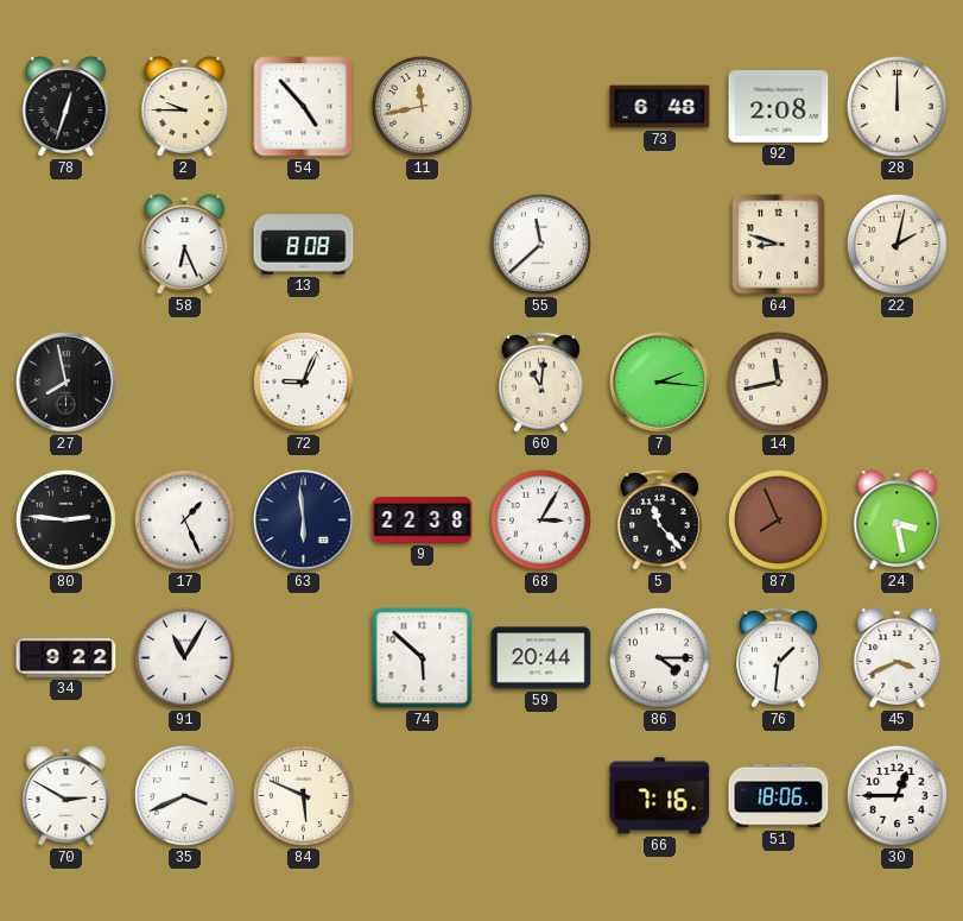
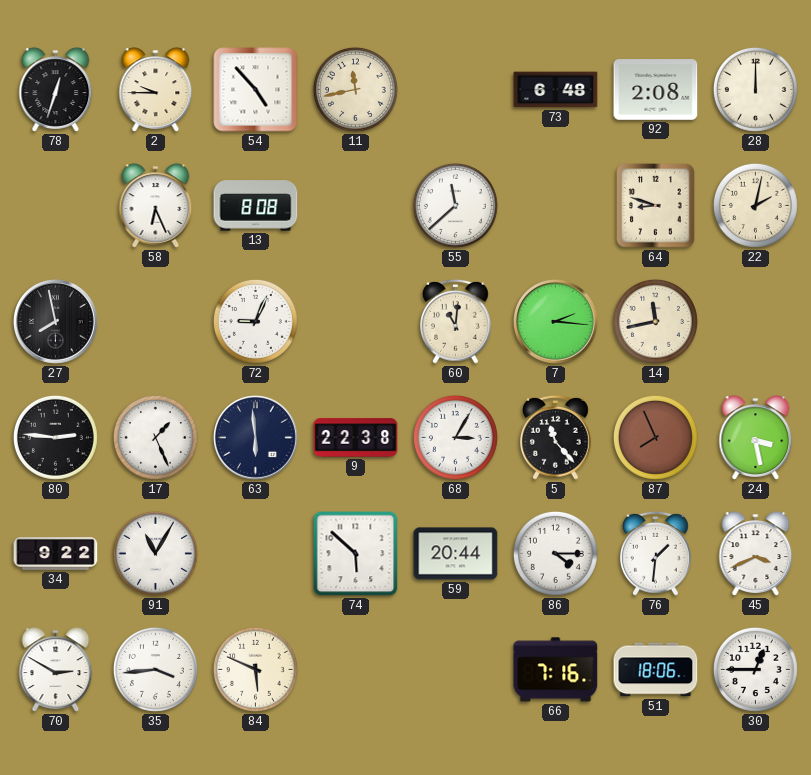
35: 3:41 -> 3:44 (155, 669)
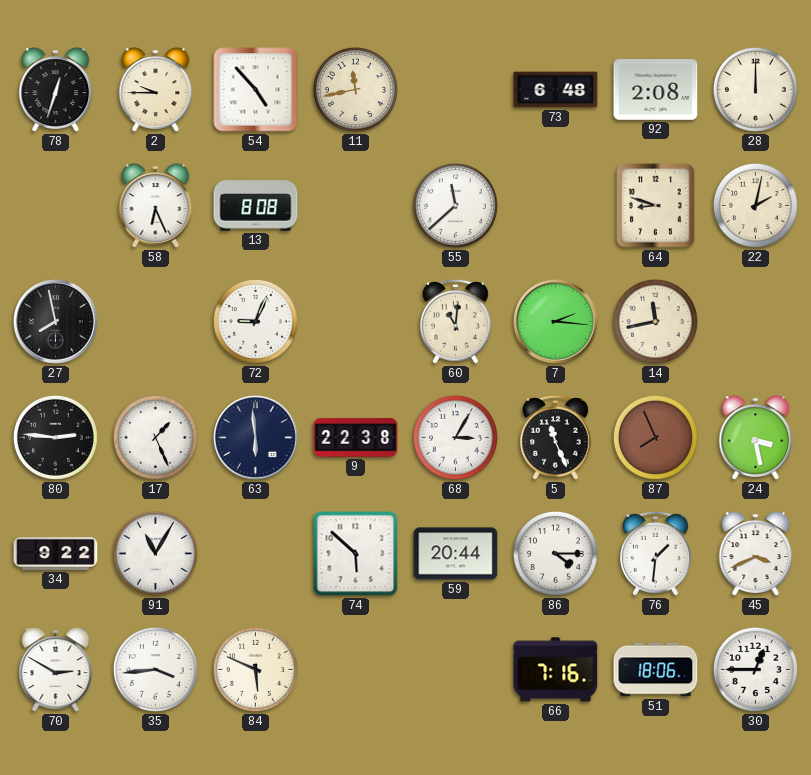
5: 11:23 -> 11:26 (556, 437)
